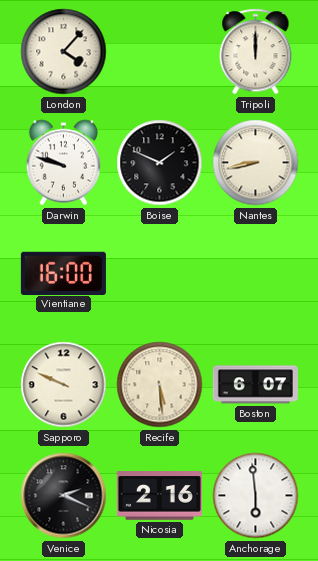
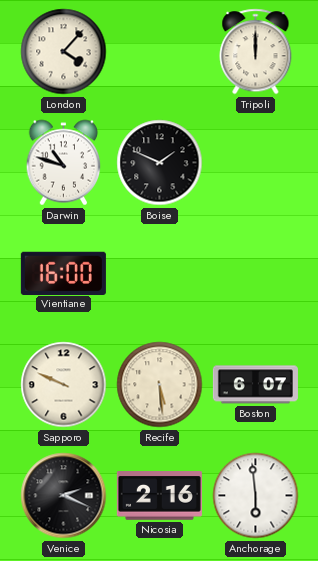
Darwin: 9:48 -> 10:48 (64, 163)
Nantes: 8:43 -> none (256, 163)
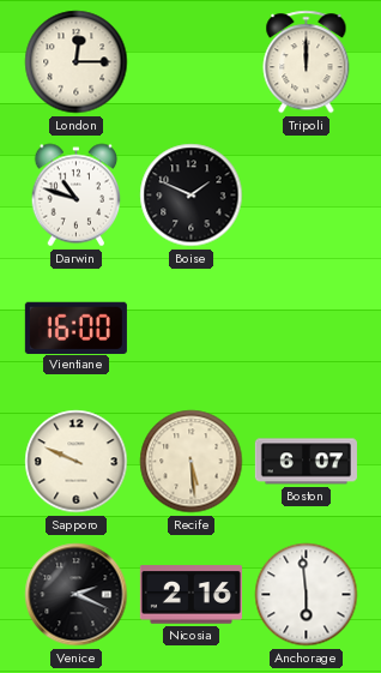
London: 4:07 -> 12:15 (77, 62)
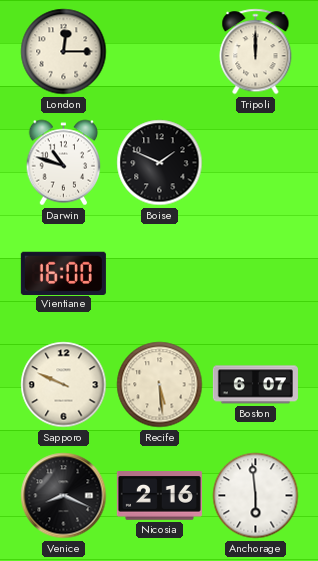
Venice: 2:19 -> 8:19 (64, 496)
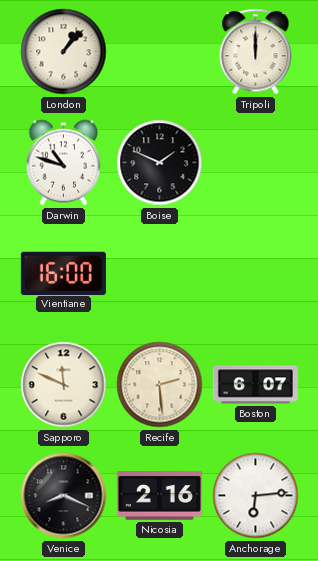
London: 12:15 -> 1:07 (64, 52)
Sapporo: 9:49 -> 11:49 (64, 385)
Recife: 5:29 -> 2:29 (160, 385)
Anchorage: 5:59 -> 6:14 (256, 496)
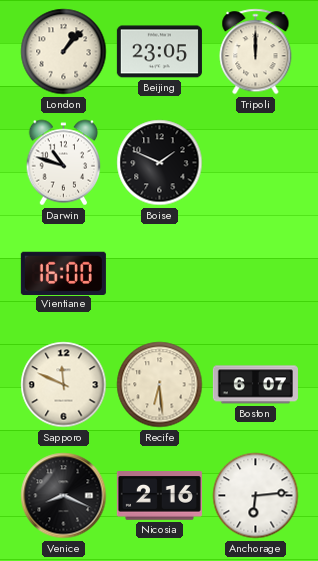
Beijing: none -> 23:05 (159, 52)
Recife: 2:29 -> 6:29 (160, 385)
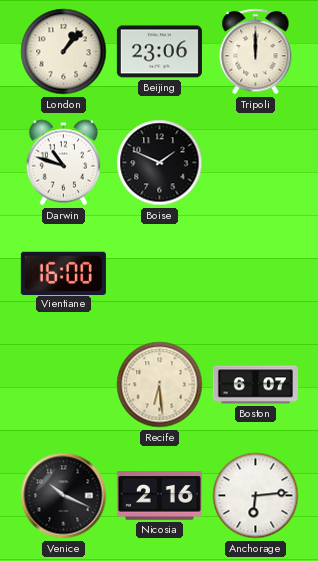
Beijing: 23:05 -> 23:06 (159, 52)
Sapporo: 11:49 -> none (64, 385)
Venice: 8:19 -> 10:19 (64, 496)
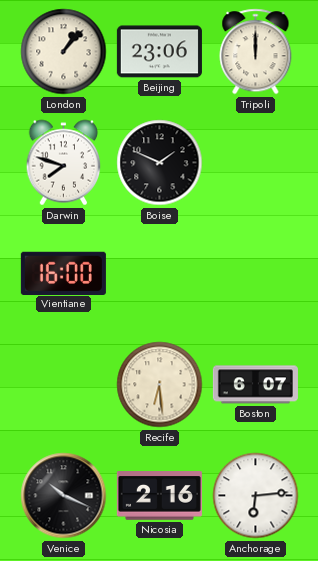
Darwin: 10:48 -> 7:48 (64, 163)
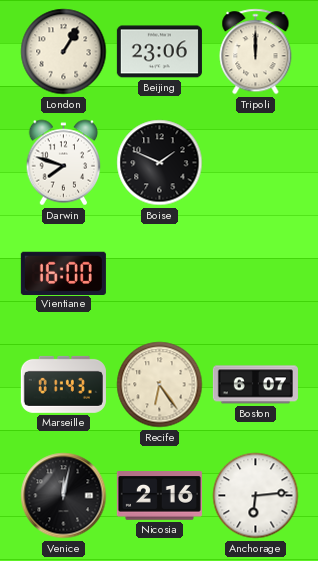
London: 1:07 -> 1:05 (64, 52)
Marseille: none -> 01:43 (63, 384)
Recife: 6:29 -> 6:24 (160, 385)
Venice: 10:19 -> 12:02 (64, 496)
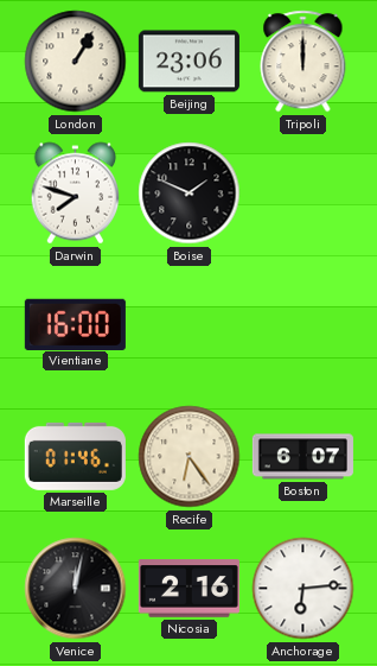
Marseille: 01:43 -> 01:46 (75, 456)
